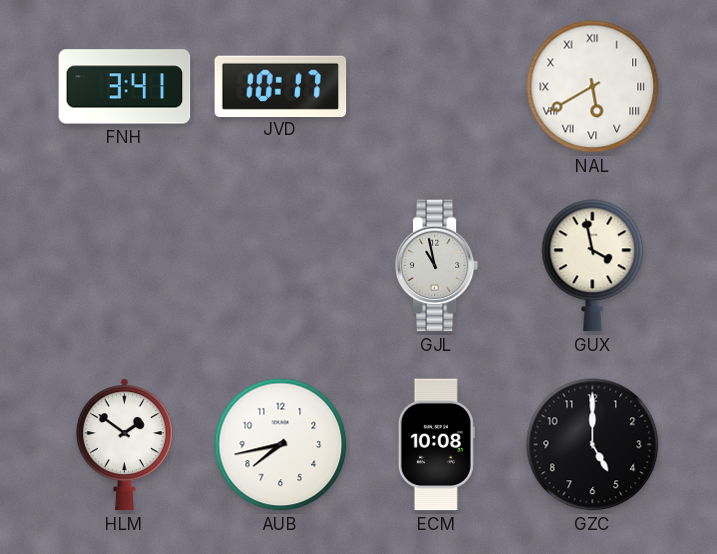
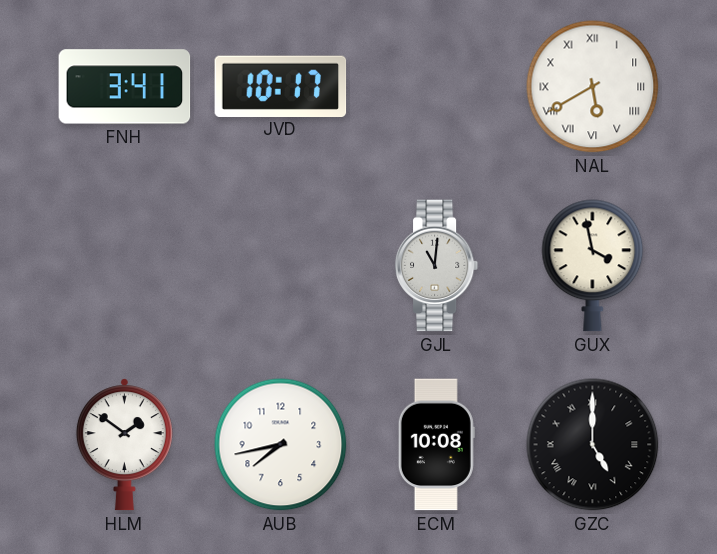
GJL: 10:58 -> 11:01 (437, 266)
GZC numerals: Arabic -> Roman (593, 445)
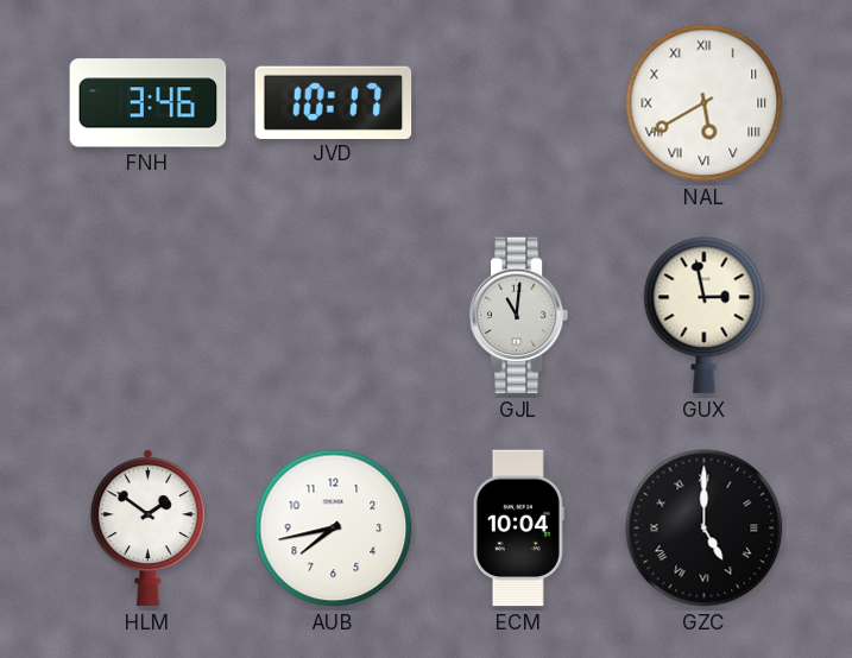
FNH: 3:41 -> 3:46 (149, 103)
GUX: 3:58 -> 2:58 (705, 316)
ECM: 10:08 -> 10:04 (518, 529)
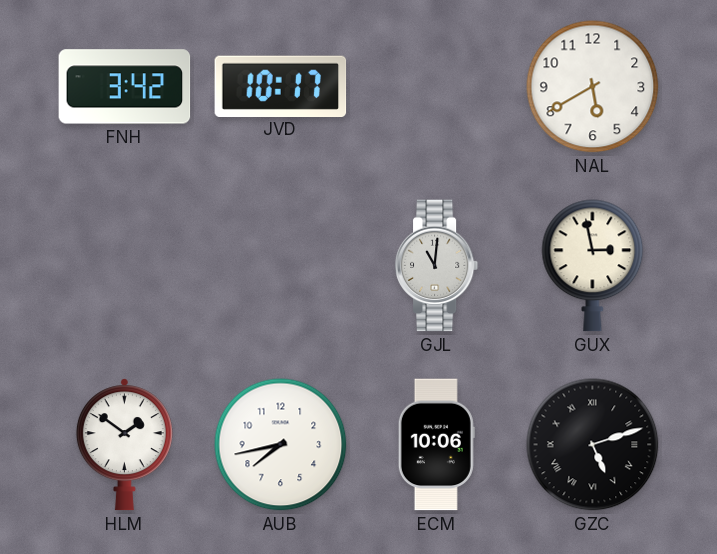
FNH: 3:46 -> 3:42 (125, 87)
NAL numerals: Roman -> Arabic (593, 87)
ECM: 10:04 -> 10:06 (436, 445)
GZC: 5:00 -> 5:12 (593, 445)
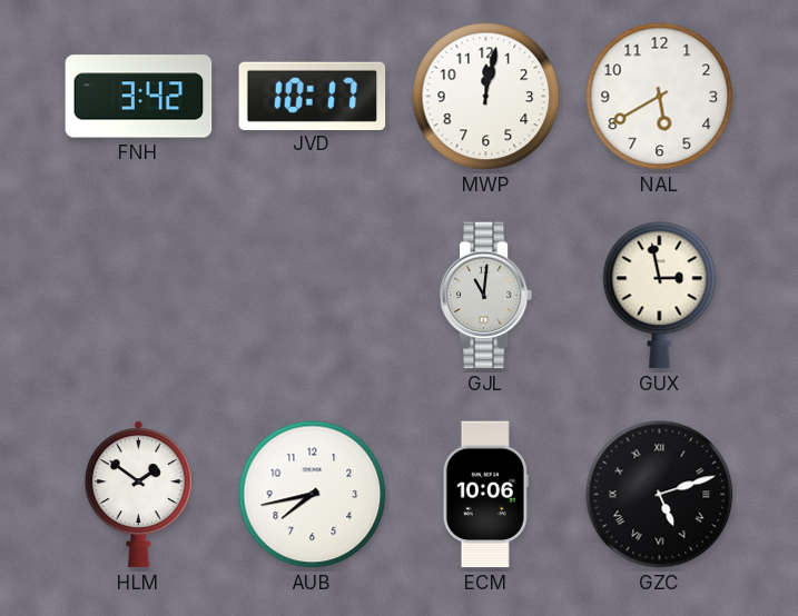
MWP: none -> 12:02 (486, 97)
